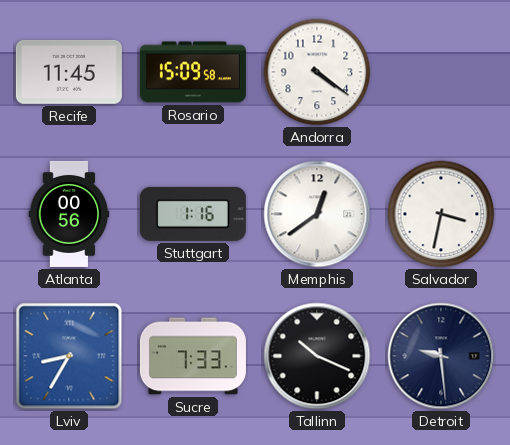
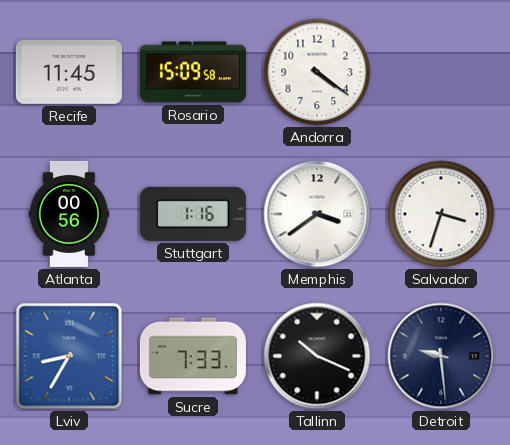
Memphis: 12:39 -> 3:39 (317, 214)
Salvador: 3:32 -> 3:33 (441, 214)
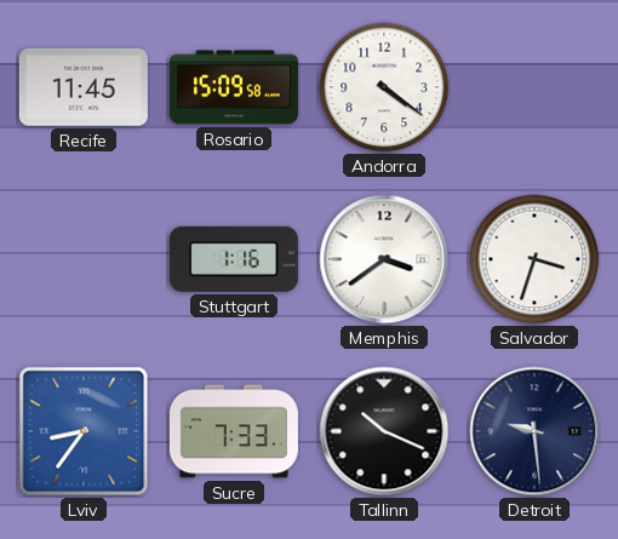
Atlanta: 00:56 -> none (69, 214)
Lviv: 8:35 -> 8:36 (84, 431)
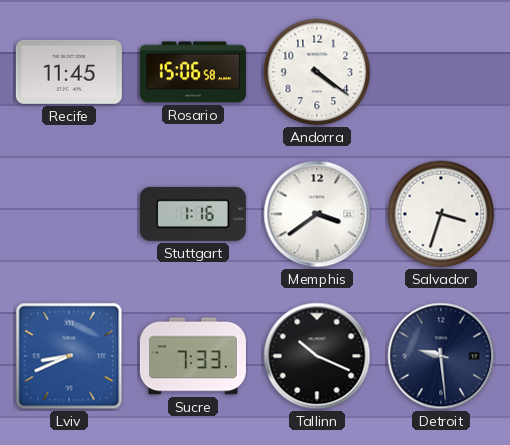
Rosario: 15:09 -> 15:06 (193, 72)
Lviv: 8:36 -> 8:41 (69, 356)
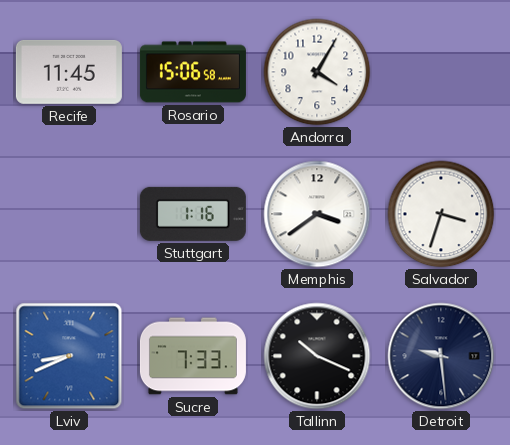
Andorra: 4:21 -> 4:05 (317, 72)
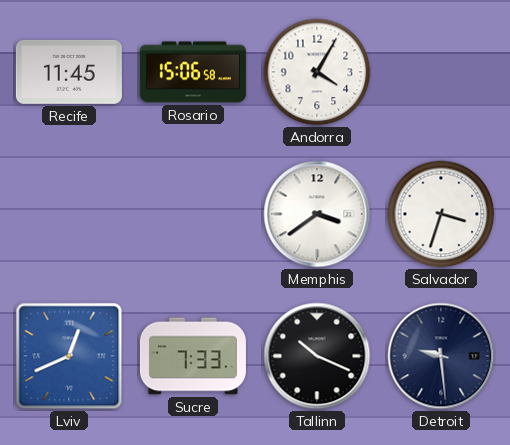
Stuttgart: 1:16 -> none (193, 214)
Lviv: 8:41 -> 12:41 (69, 356)
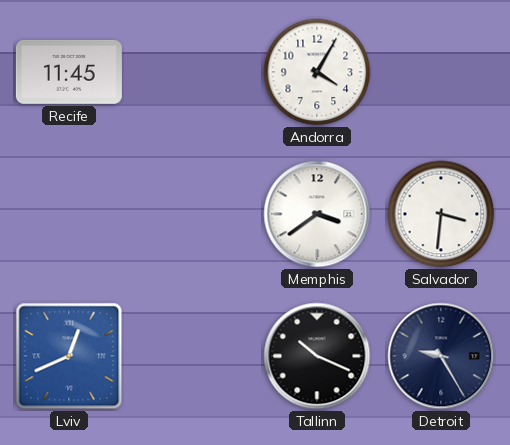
Rosario: 15:06 -> none (193, 72)
Salvador: 3:33 -> 3:31 (441, 214)
Sucre: 7:33 -> none (193, 356)
Detroit: 9:29 -> 9:25 (441, 356)
